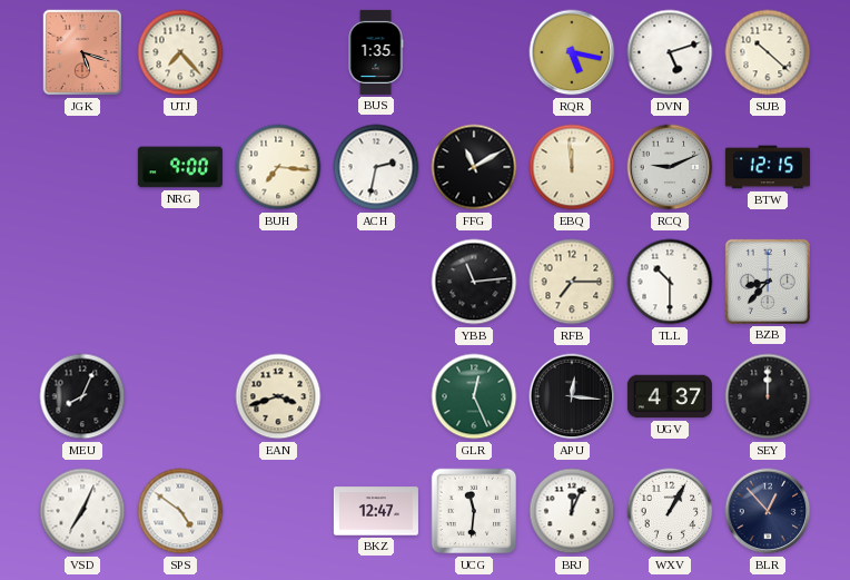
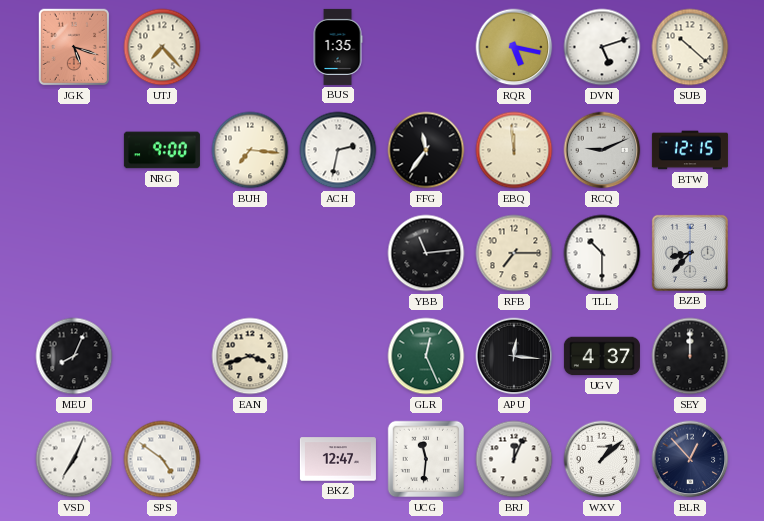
FFG: 11:10 -> 11:36 (426, 150)
WXV: 1:05 -> 1:08 (602, 459)
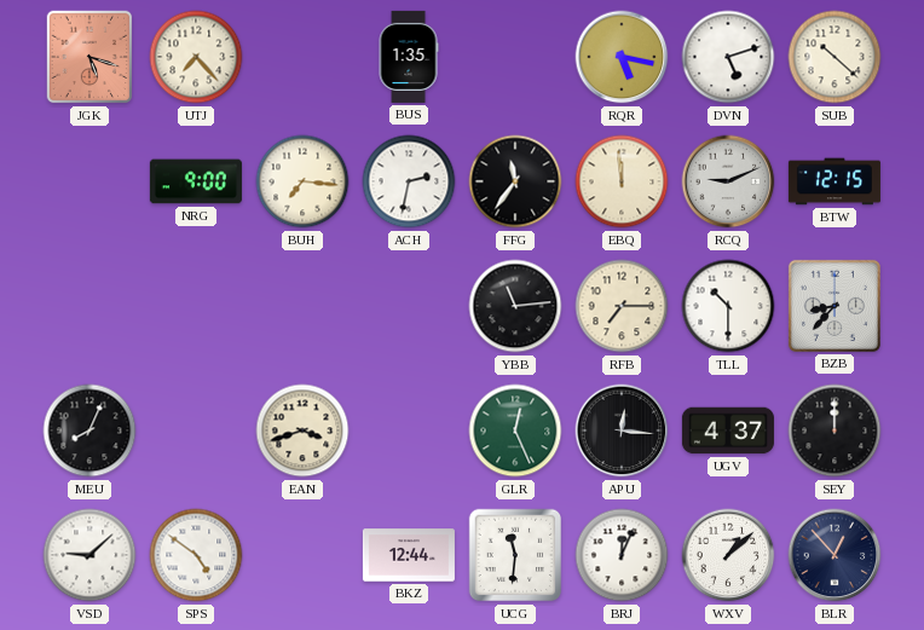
VSD: 7:04 -> 9:08 (89, 555)
BKZ: 12:47 -> 12:44 (409, 555)
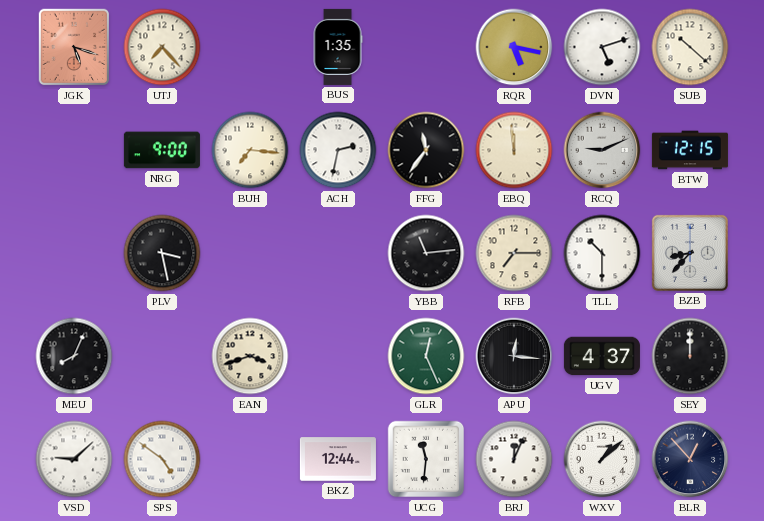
PLV: none -> 3:28 (162, 253)
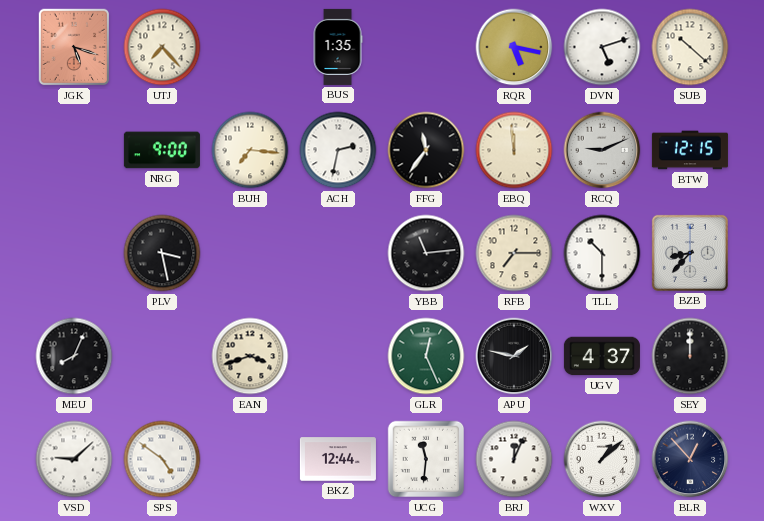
APU: 12:16 -> 1:47 (514, 356)
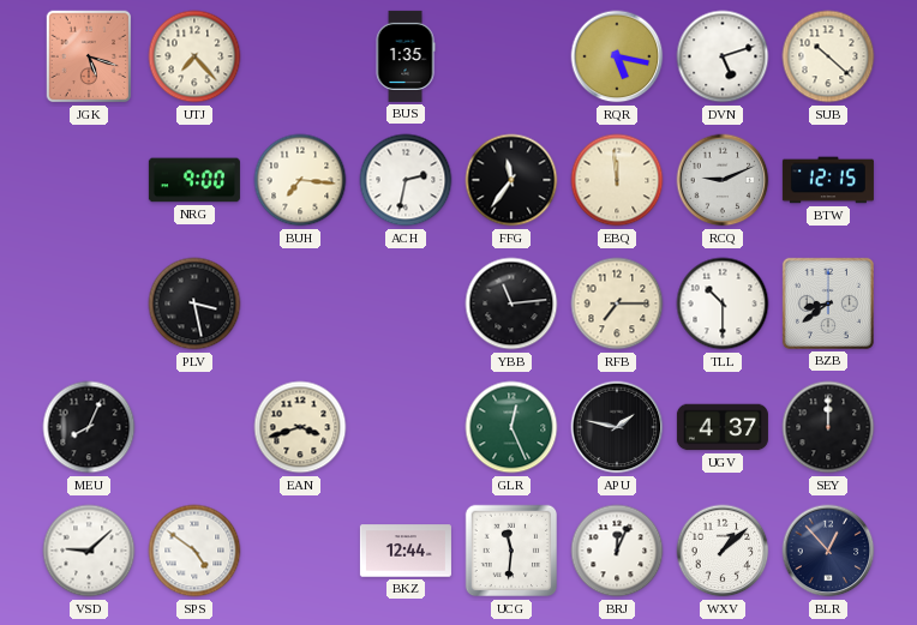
BZB: 8:37 -> 8:39 (828, 304)
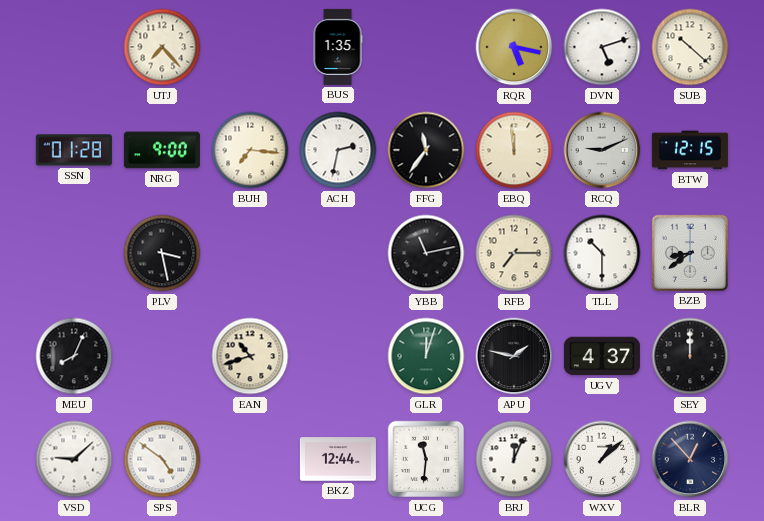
JGK: 5:18 -> none (89, 56)
SSN: none -> 01:28 (74, 150)
YBB: 11:14 -> 11:13 (426, 253)
EAN: 3:42 -> 10:42 (250, 356)
GLR: 12:26 -> 12:03 (426, 356)
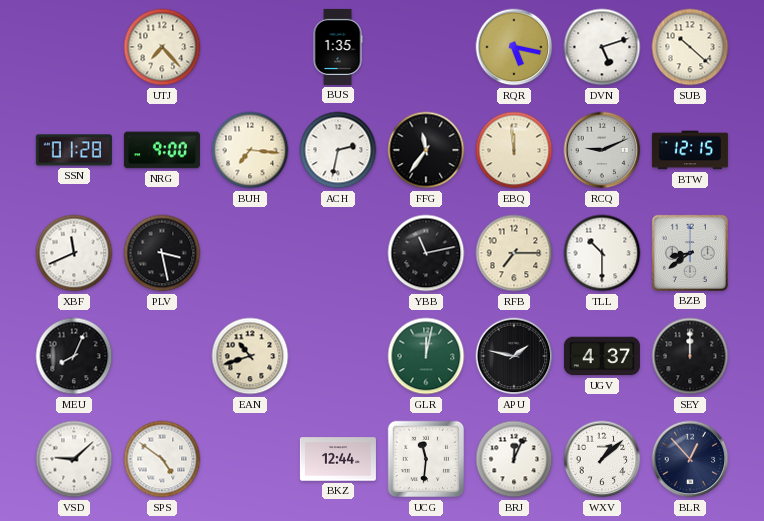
XBF: none -> 11:41 (74, 253)
GLR: 12:03 -> 12:02 (426, 356)
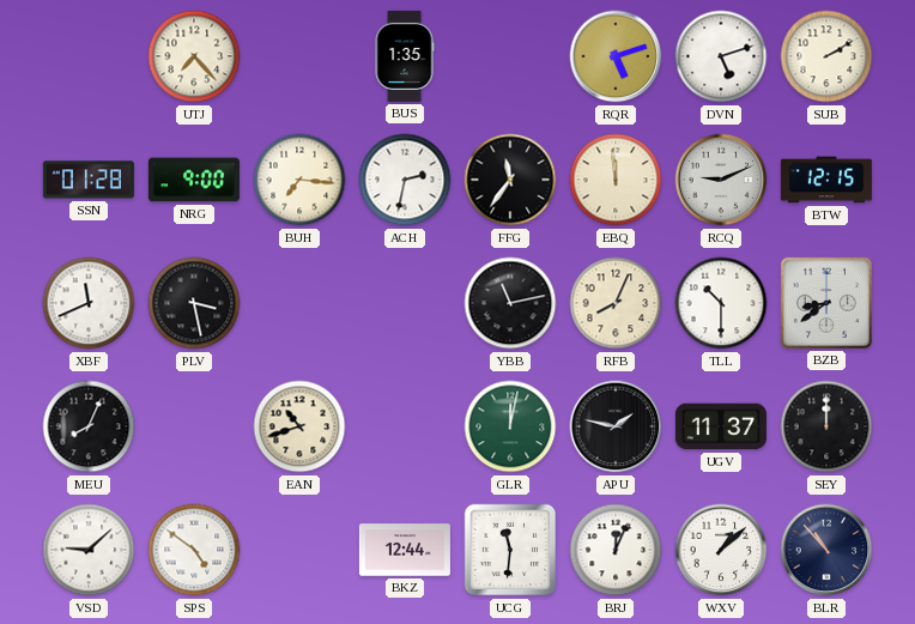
RQR: 5:17 -> 5:12 (616, 56)
SUB: 10:22 -> 2:10 (826, 56)
RFB: 7:15 -> 8:04 (616, 303)
UGV: 4:37 -> 11:37 (721, 426)
BLR: 12:53 -> 10:53 (826, 550)
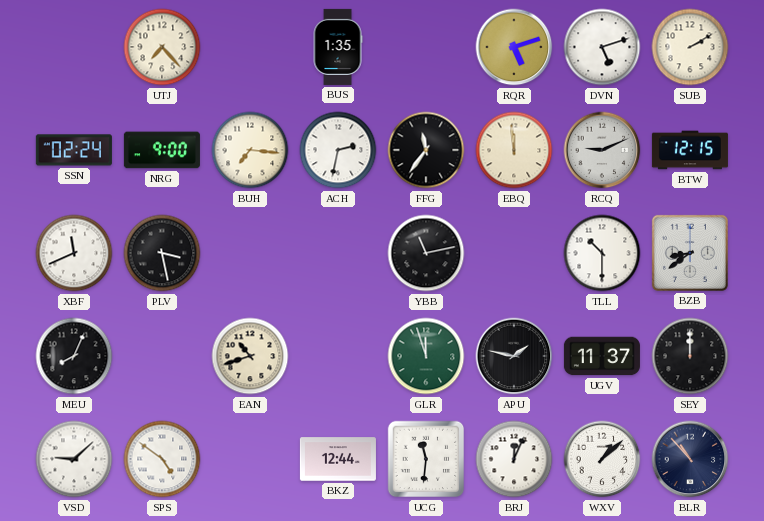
SSN: 01:28 -> 02:24 (74, 150)
RFB: 8:04 -> none (616, 303)
GLR: 12:02 -> 11:57 (426, 356)
